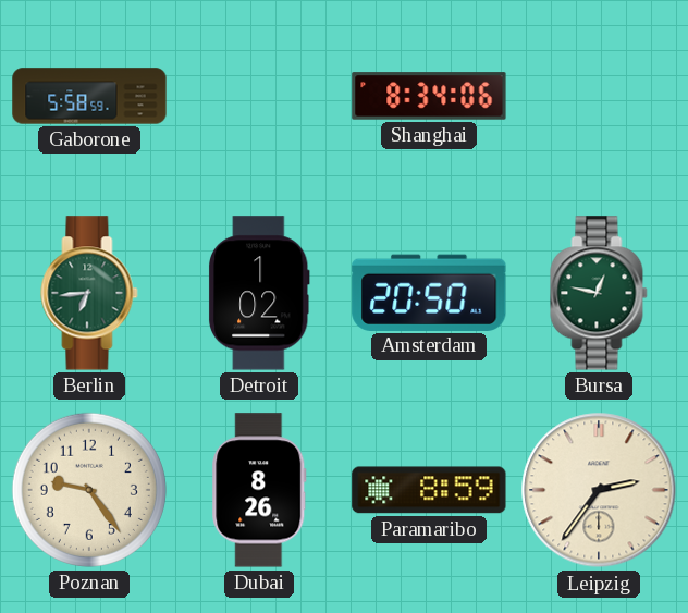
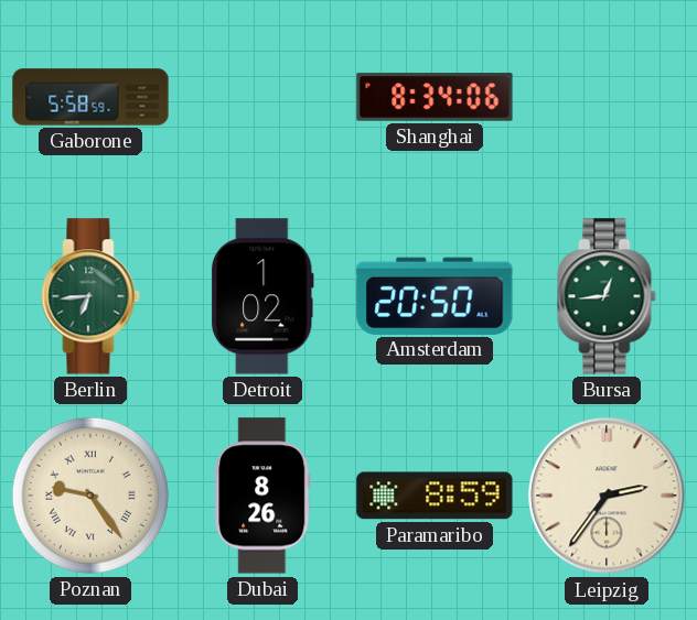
Bursa: 12:47 -> 12:44 (607, 296)
Poznan numerals: Arabic -> Roman (90, 496)
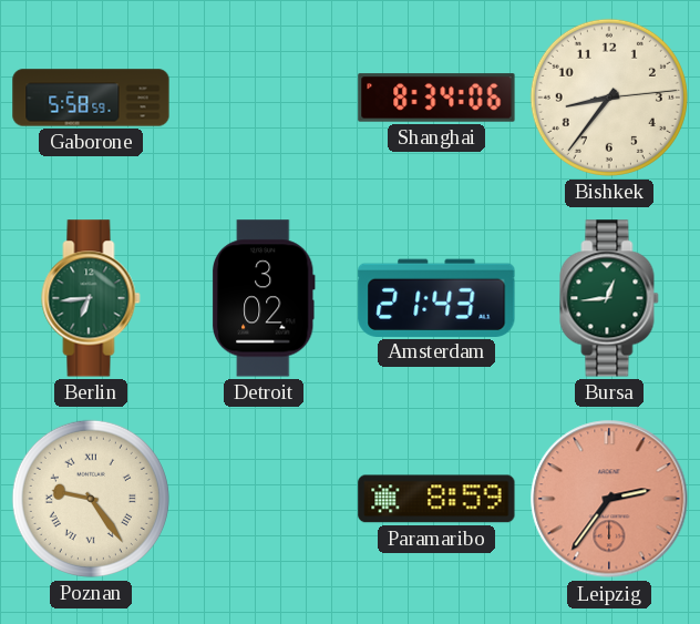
Bishkek: none -> 8:36 (609, 98)
Detroit: 1:02 -> 3:02 (264, 298)
Amsterdam: 20:50 -> 21:43 (436, 297)
Dubai: 8:26 -> none (262, 496)
Leipzig dial: cream -> salmon (609, 499)
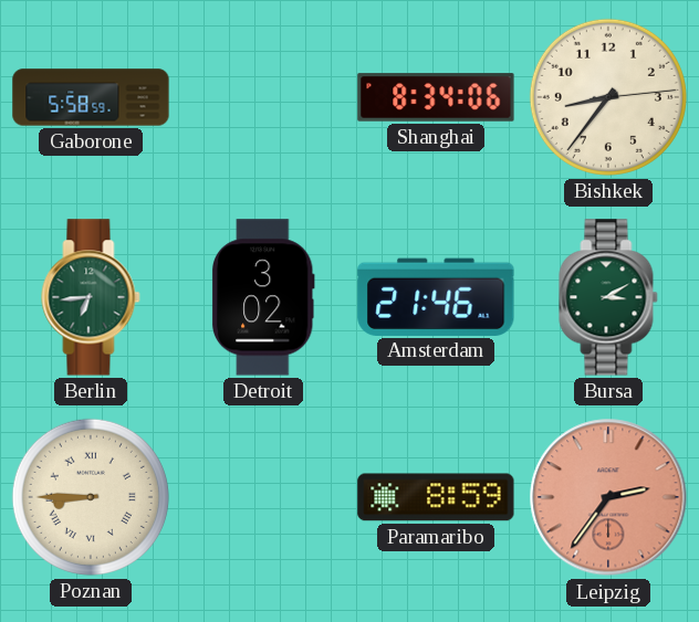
Amsterdam: 21:43 -> 21:46 (436, 296)
Bursa: 12:44 -> 3:10 (608, 297)
Poznan: 9:24 -> 8:45 (91, 497)
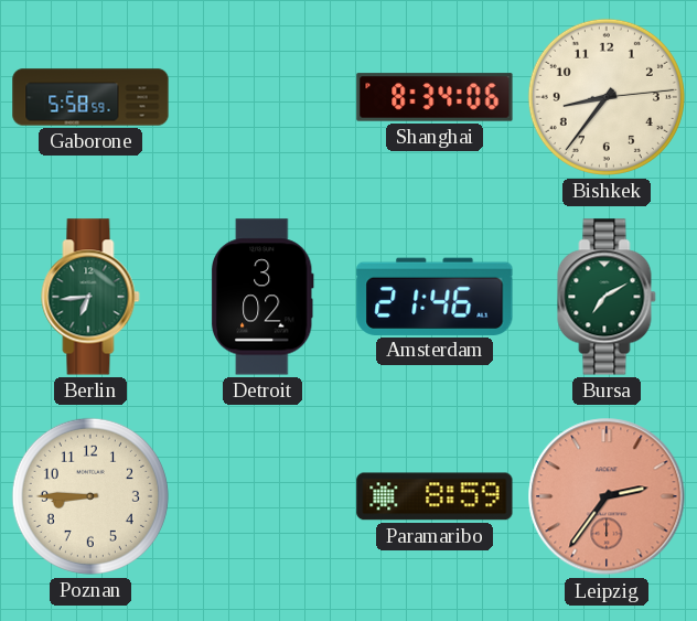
Bursa: 3:10 -> 7:10 (607, 297)
Poznan numerals: Roman -> Arabic (90, 496)
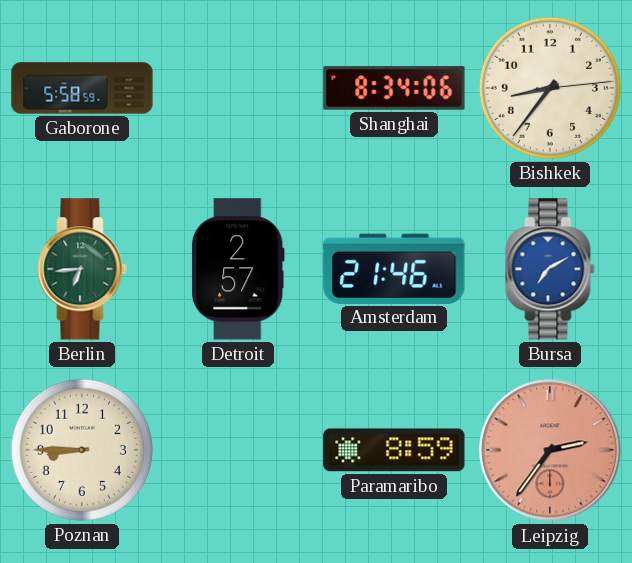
Detroit: 3:02 -> 2:57 (238, 269)
Bursa dial: green -> blue (550, 269)
